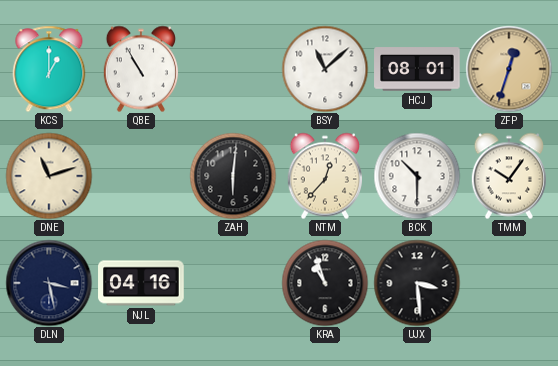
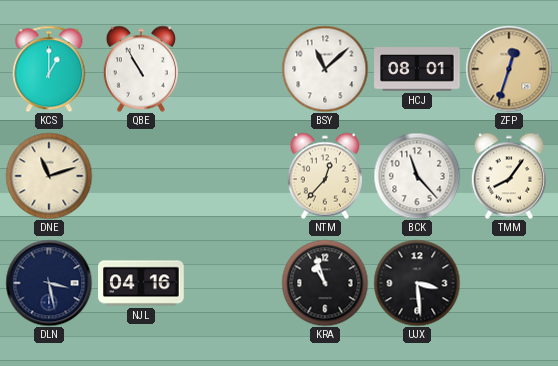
ZAH: 6:01 -> none (233, 176)
BCK: 10:30 -> 11:23 (417, 176)
TMM: 10:06 -> 8:06 (509, 176)
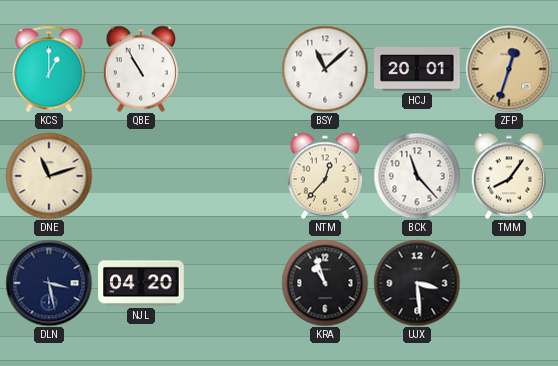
HCJ: 08:01 -> 20:01 (417, 69)
NJL: 04:16 -> 04:20 (141, 283)
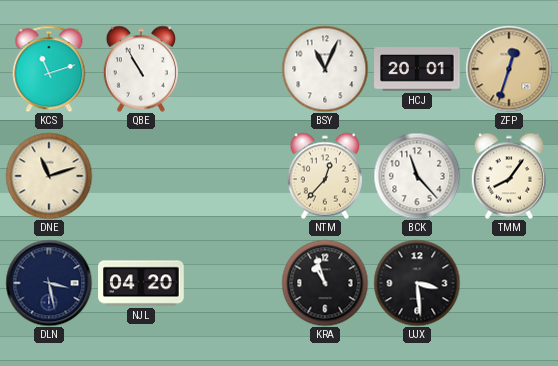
KCS: 1:00 -> 11:12 (49, 69)
BSY: 11:08 -> 11:04 (325, 69)
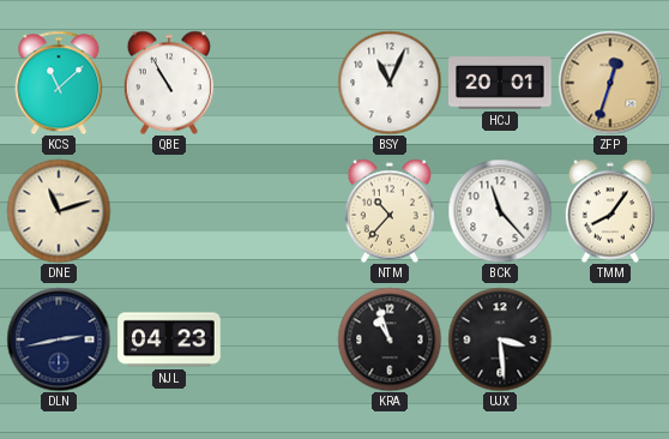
KCS: 11:12 -> 11:08 (59, 83)
NTM: 12:37 -> 10:37 (390, 211)
DLN: 3:28 -> 2:43 (59, 339)
NJL: 04:20 -> 04:23 (169, 339)
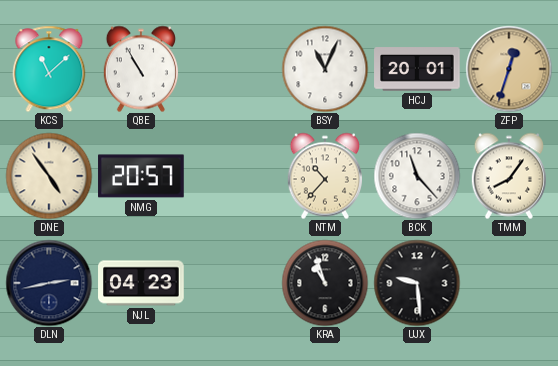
DNE: 11:12 -> 4:54 (49, 176)
NMG: none -> 20:57 (141, 176)
UJX: 3:29 -> 9:29 (417, 283)
